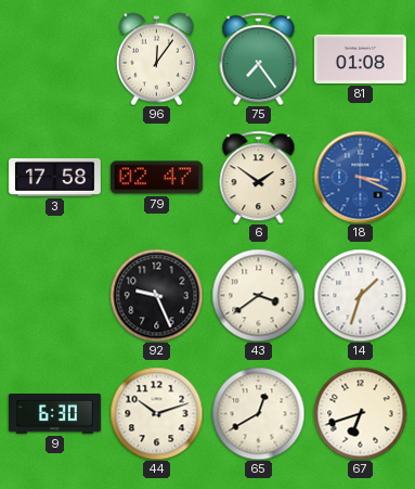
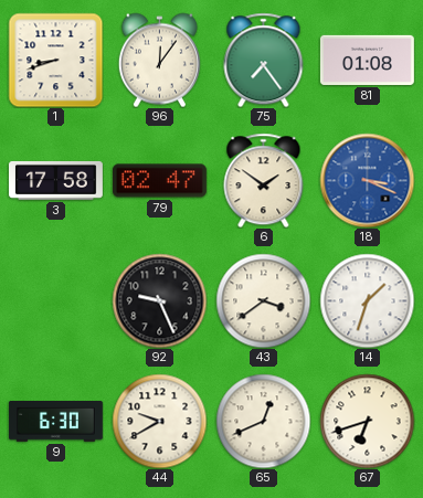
1: none -> 8:42 (55, 60)
44: 10:12 -> 9:40 (159, 421)
65: 12:40 -> 12:41 (263, 421)
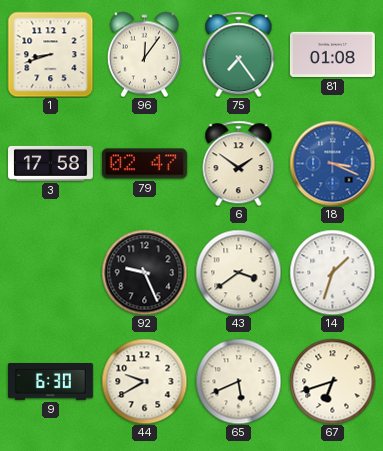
65: 12:41 -> 5:41 (238, 381)
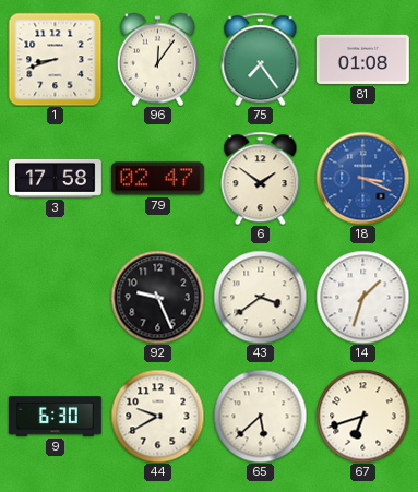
65: 5:41 -> 5:38 (260, 416)
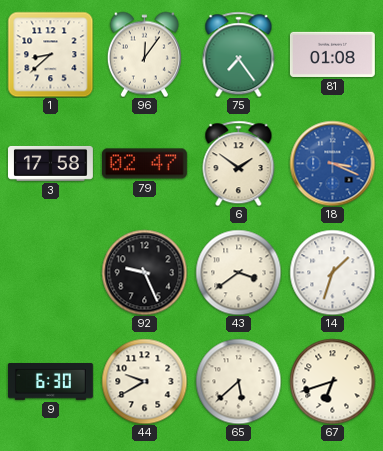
1: 8:42 -> 8:38 (50, 54)
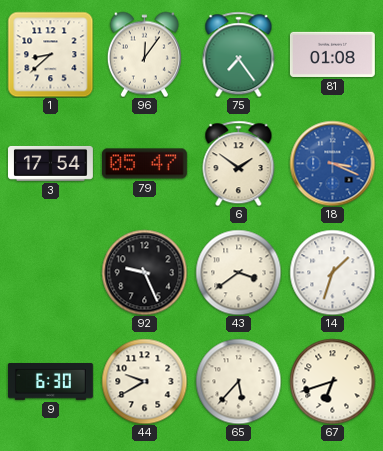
3: 17:58 -> 17:54 (51, 163)
79: 02:47 -> 05:47 (144, 164)
65: 5:38 -> 5:37 (238, 381)
